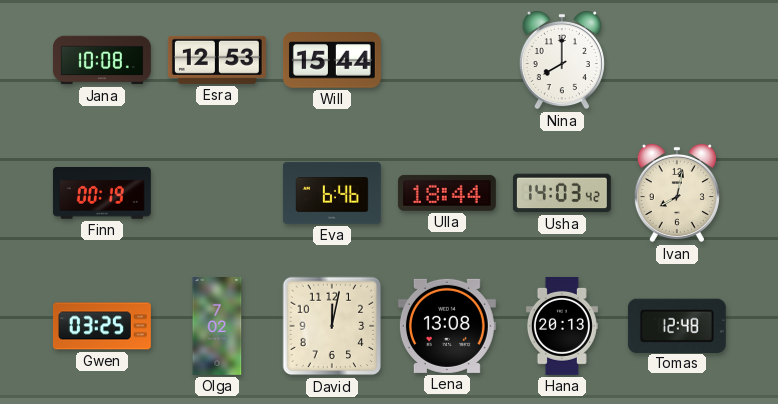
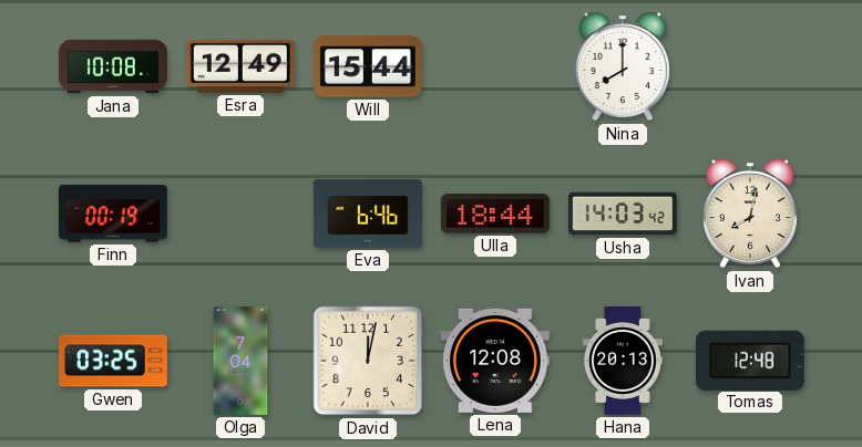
Esra: 12:53 -> 12:49 (240, 66)
Olga: 7:02 -> 7:04 (240, 362)
Lena: 13:08 -> 12:08 (495, 361)
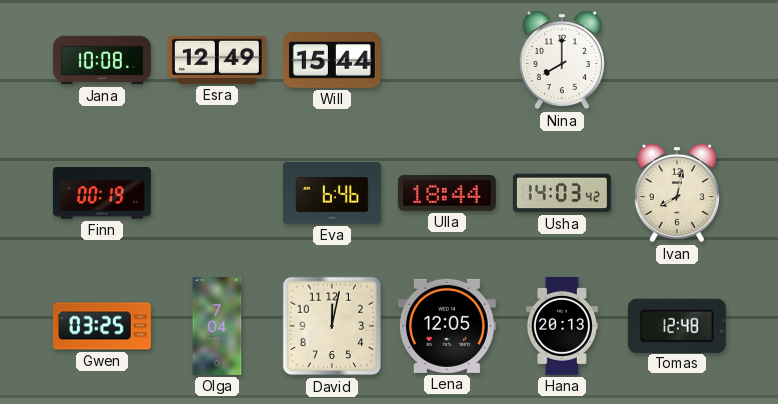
Lena: 12:08 -> 12:05 (447, 326)
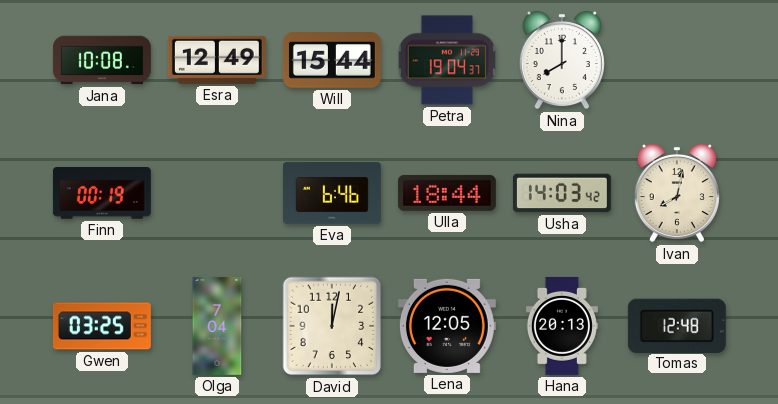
Petra: none -> 19:04 (447, 60)
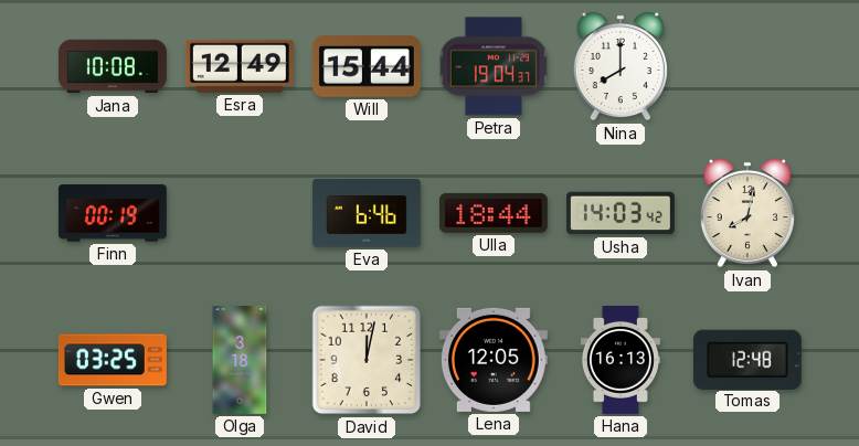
Olga: 7:04 -> 3:18 (240, 361)
Hana: 20:13 -> 16:13 (621, 360)
